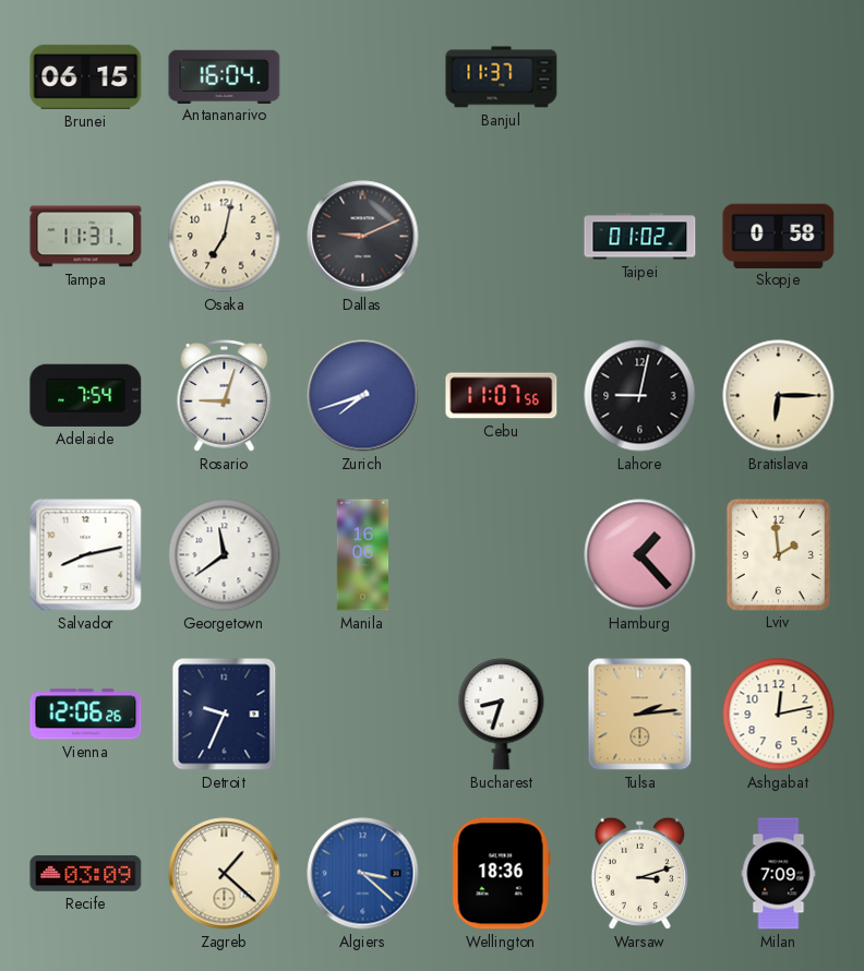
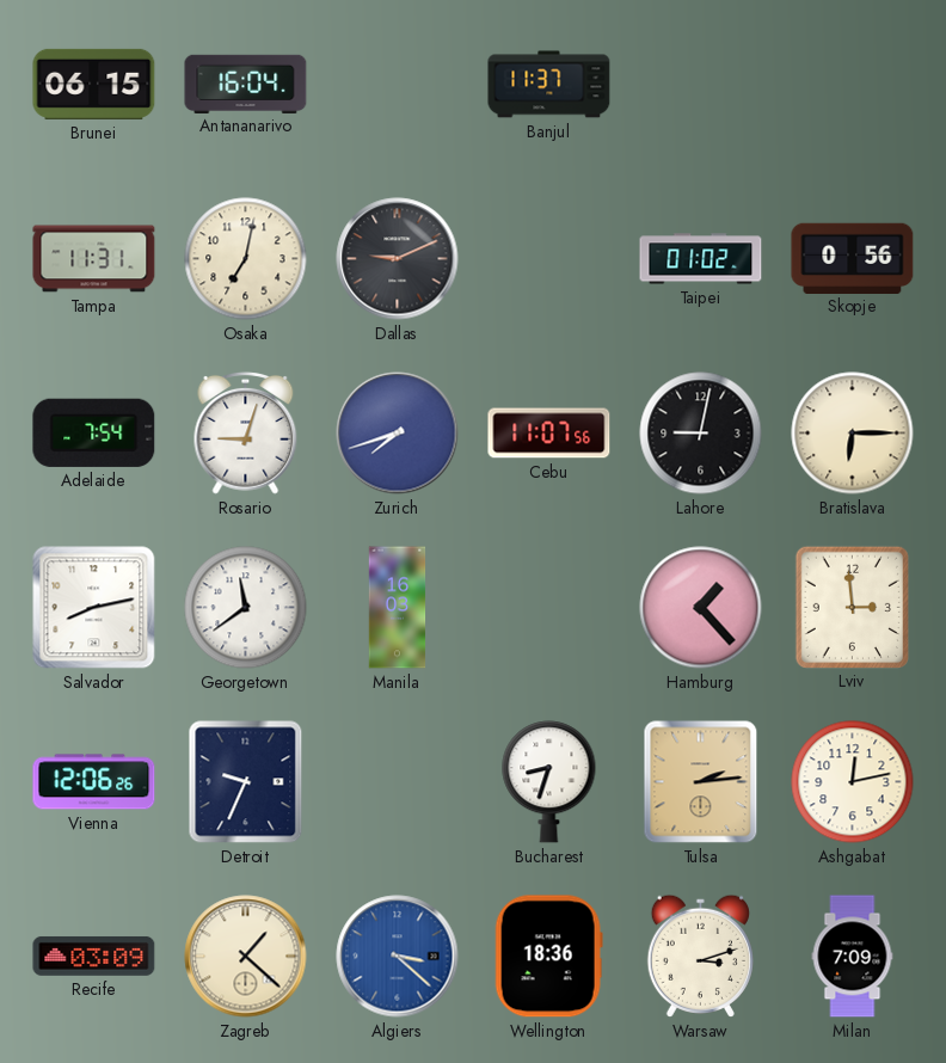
Skopje: 0:58 -> 0:56 (853, 258)
Manila: 16:06 -> 16:03 (398, 608)
Lviv: 1:59 -> 2:59 (852, 607)
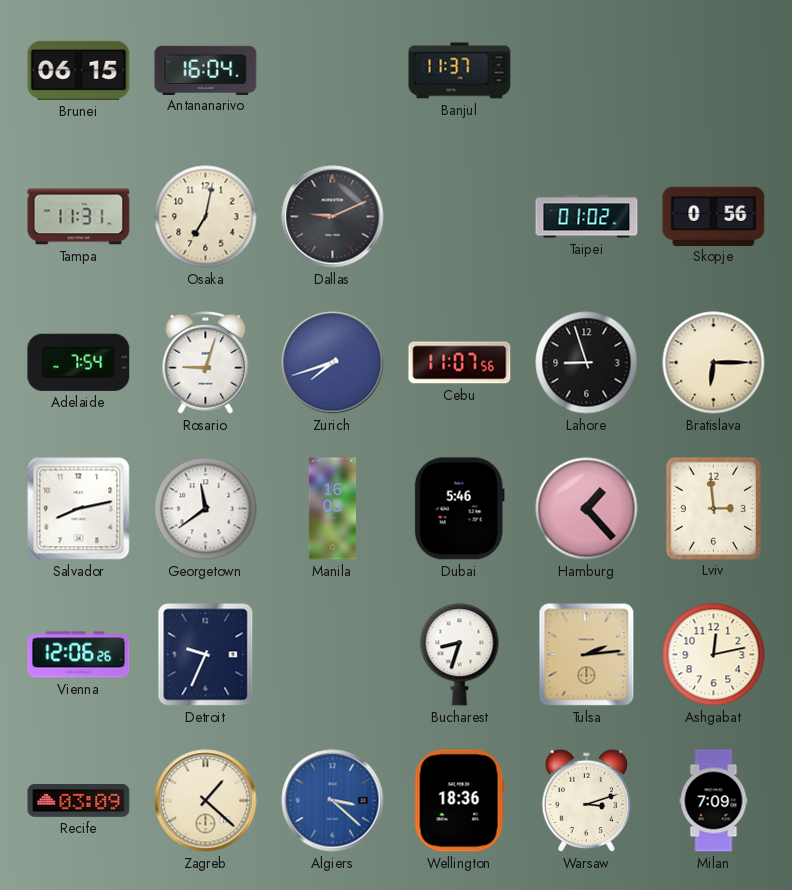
Lahore: 9:02 -> 8:57 (587, 363)
Dubai: none -> 5:46 (459, 509)
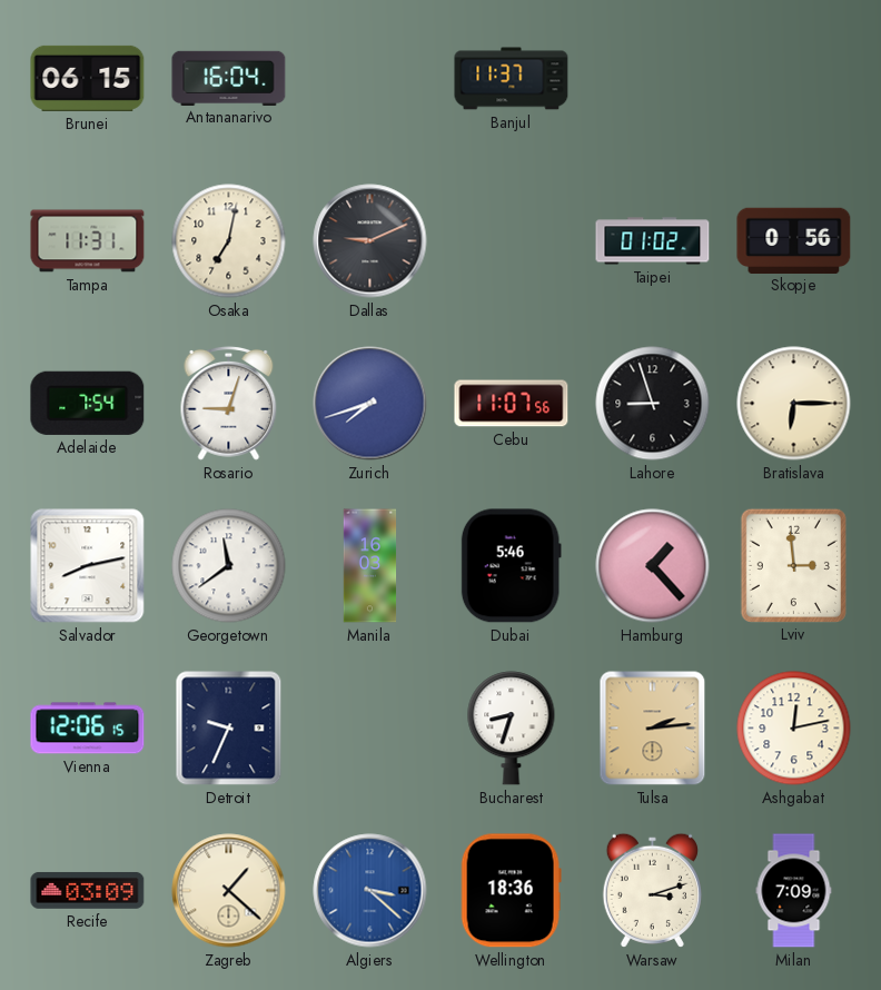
Vienna: 12:06:26 -> 12:06:15 (88, 729)
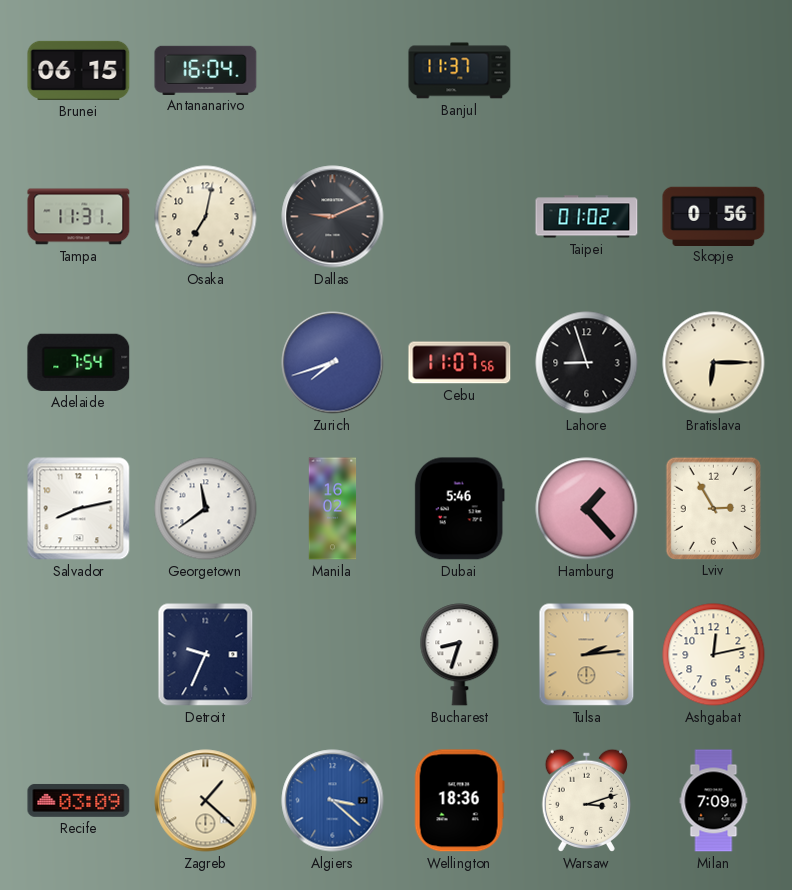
Rosario: 9:03 -> none (229, 403)
Manila: 16:03 -> 16:02 (333, 509)
Lviv: 2:59 -> 2:55 (713, 508)
Vienna: 12:06 -> none (88, 729)
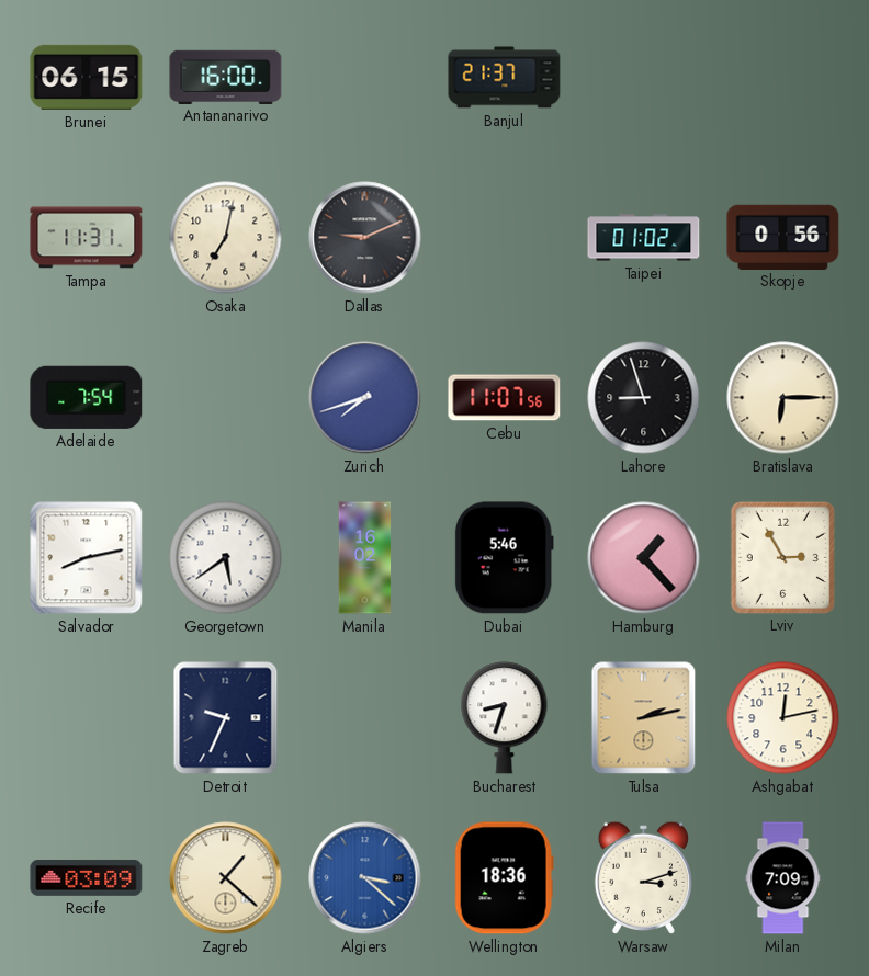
Antananarivo: 16:04 -> 16:00 (226, 77)
Banjul: 11:37 -> 21:37 (505, 78)
Georgetown: 11:39 -> 5:39 (226, 558)
Tulsa: 2:14 -> 2:13 (644, 718)
